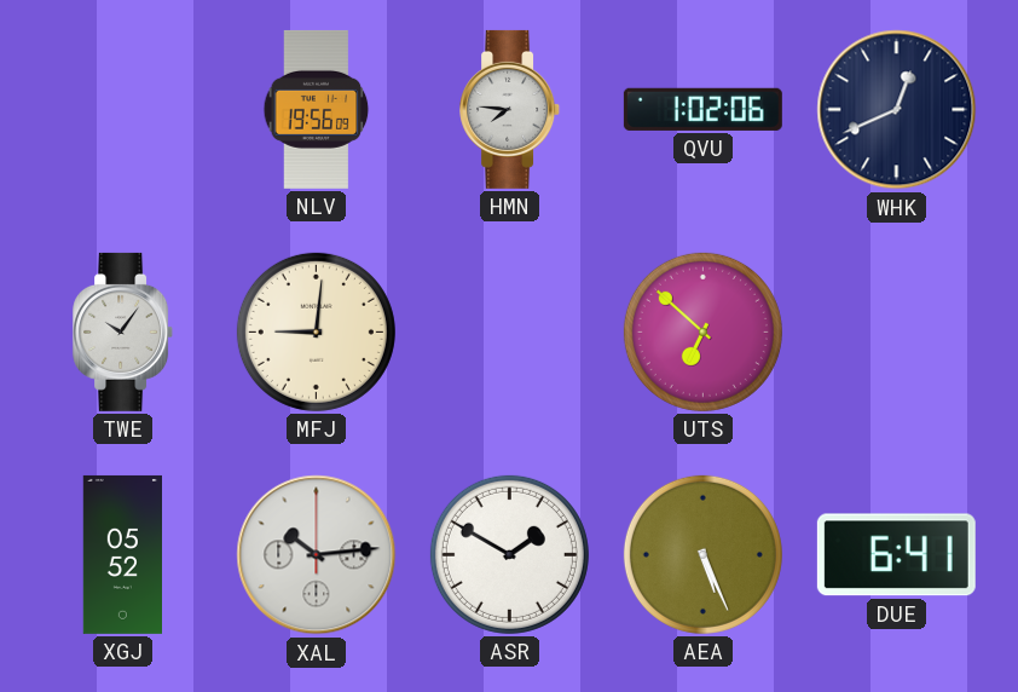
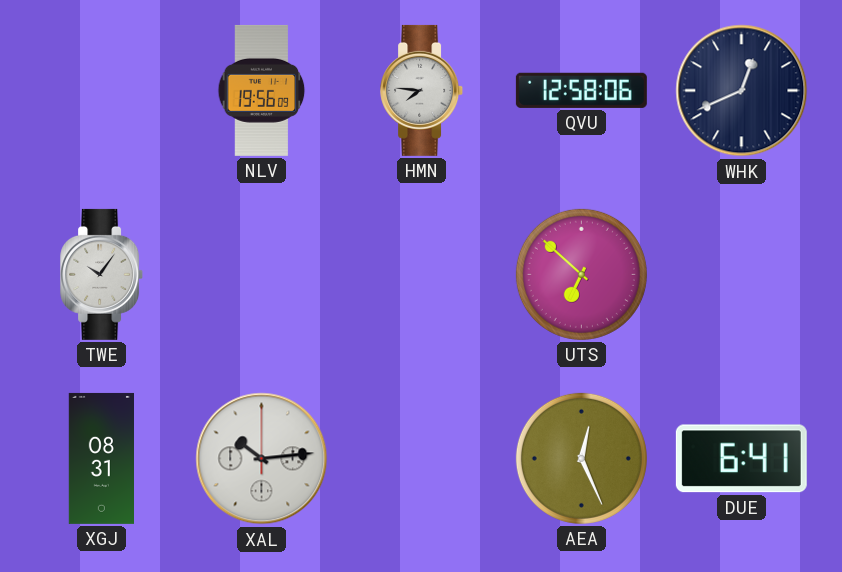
QVU: 1:02 -> 12:58 (581, 90)
MFJ: 9:01 -> none (316, 331)
XGJ: 05:52 -> 08:31 (101, 458)
ASR: 1:50 -> none (509, 554)
AEA: 5:26 -> 12:26 (581, 458)
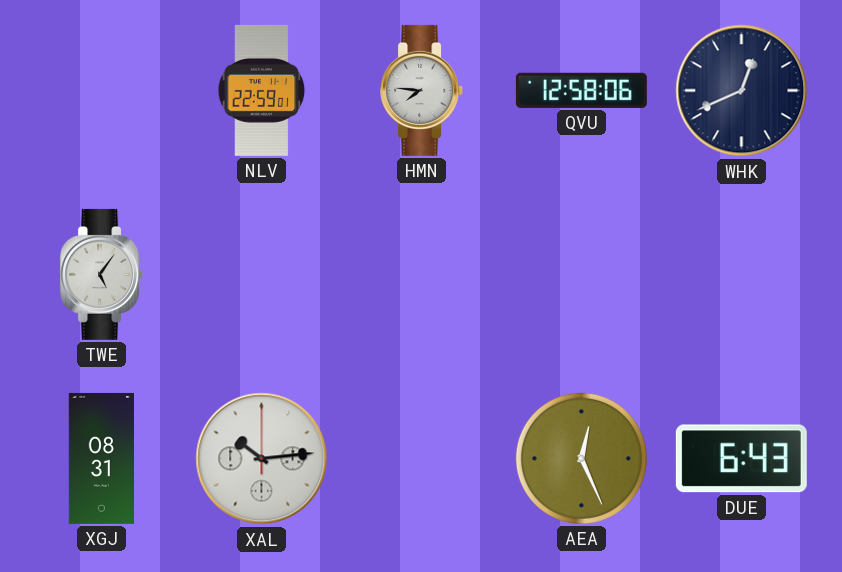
NLV: 19:56 -> 22:59 (262, 90)
TWE: 10:06 -> 5:06 (102, 274)
UTS: 6:52 -> none (581, 274)
DUE: 6:41 -> 6:43 (741, 459)
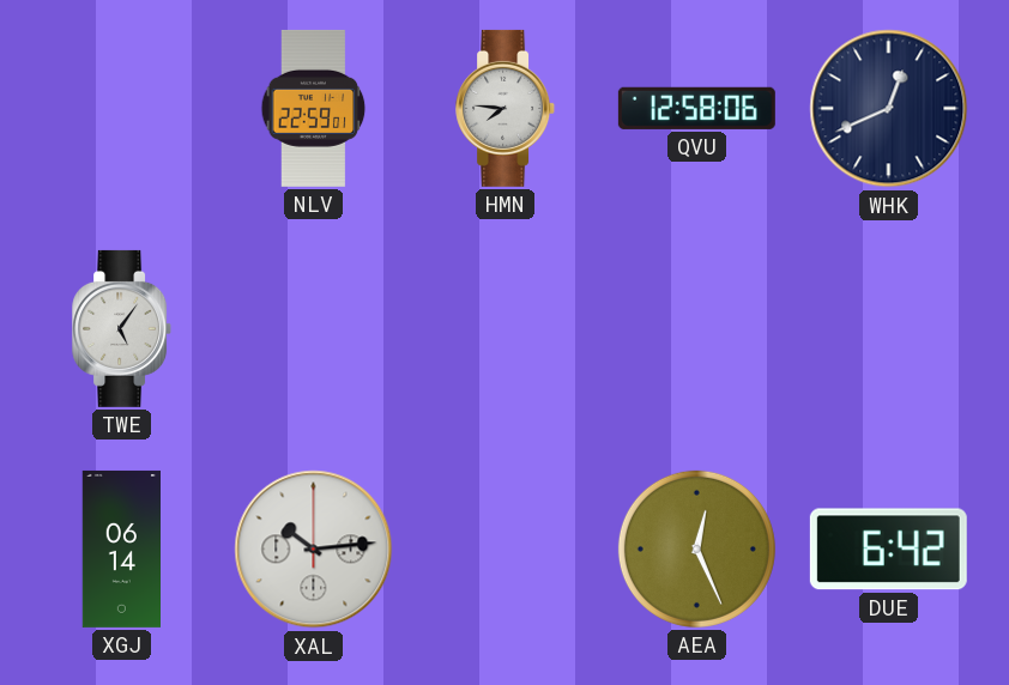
XGJ: 08:31 -> 06:14 (121, 548)
DUE: 6:43 -> 6:42 (888, 550)
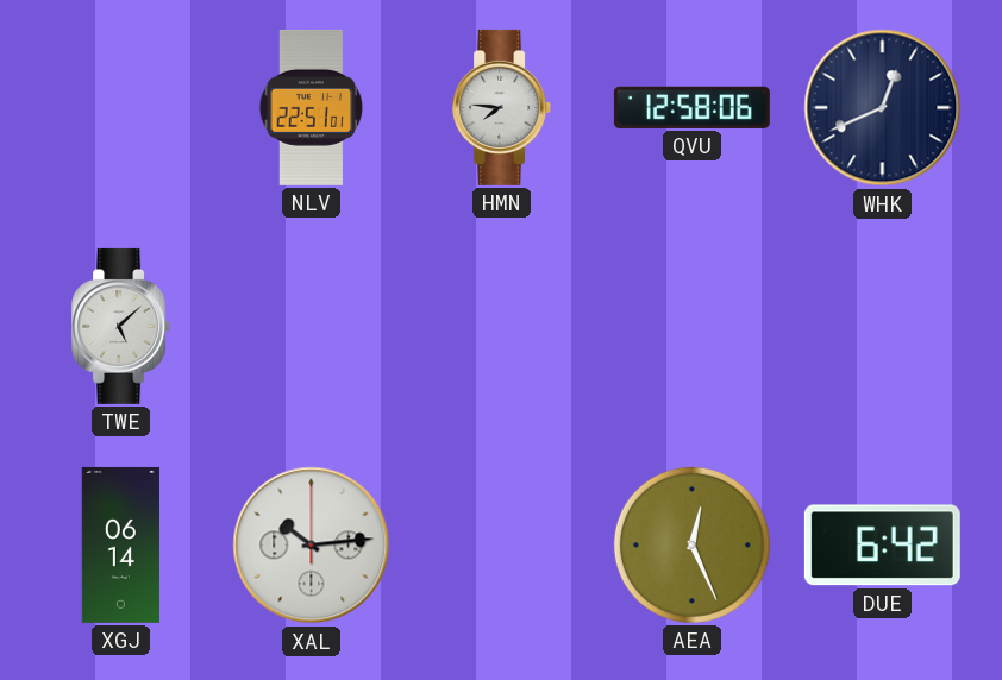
NLV: 22:59 -> 22:51 (312, 107)
TWE: 5:06 -> 5:08 (121, 326)
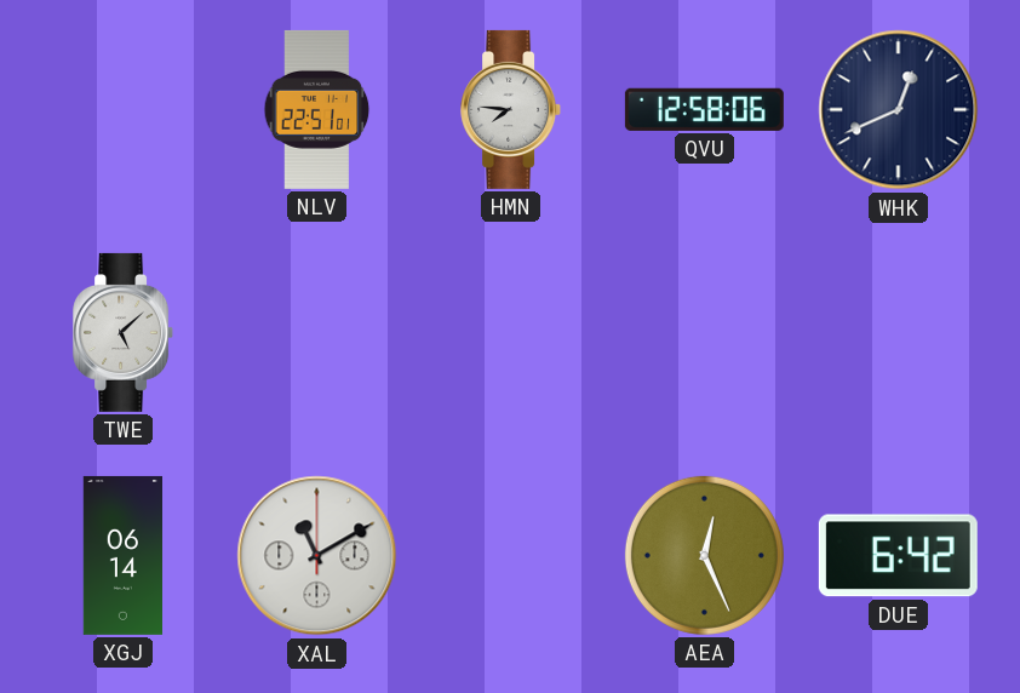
XAL: 10:14 -> 11:10 (317, 556)
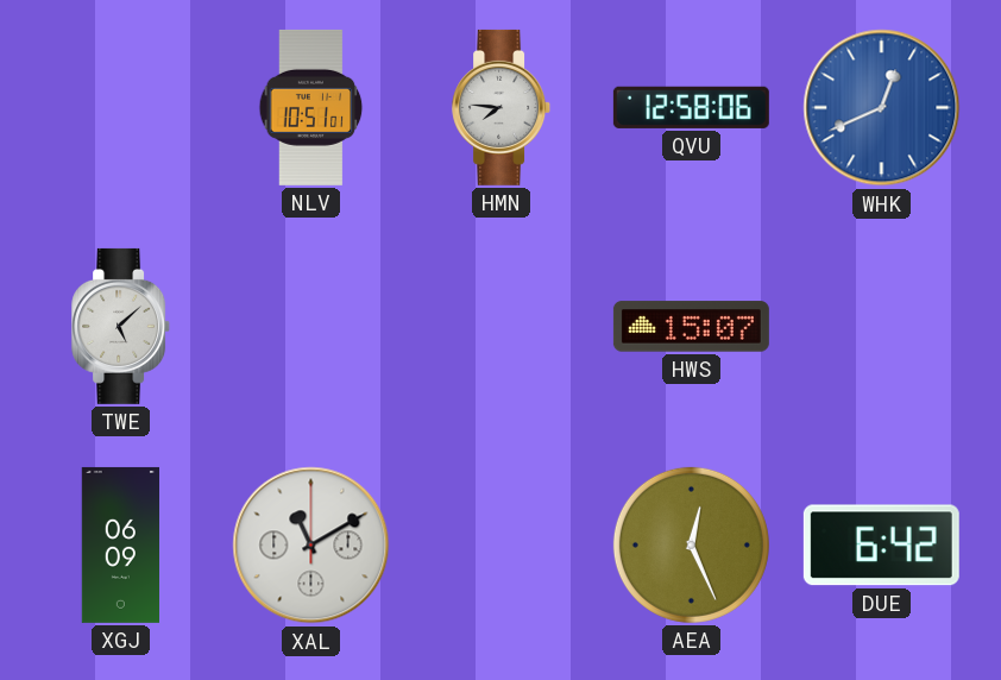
NLV: 22:51 -> 10:51 (311, 107)
WHK dial: navy -> blue (882, 108)
HWS: none -> 15:07 (691, 327)
XGJ: 06:14 -> 06:09 (120, 544)
